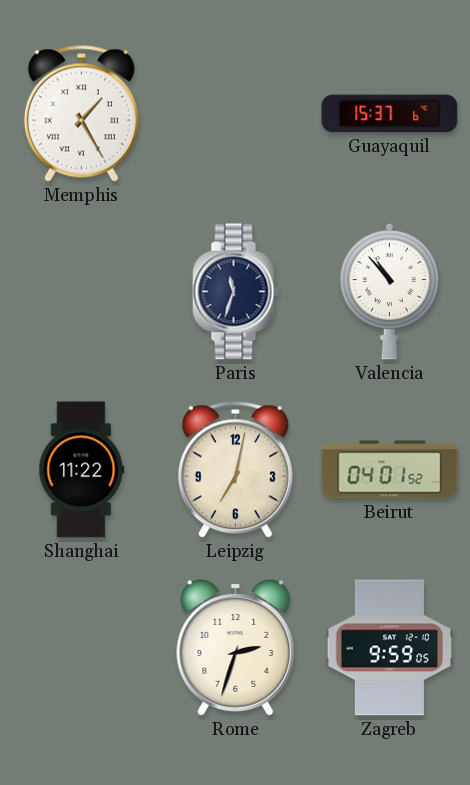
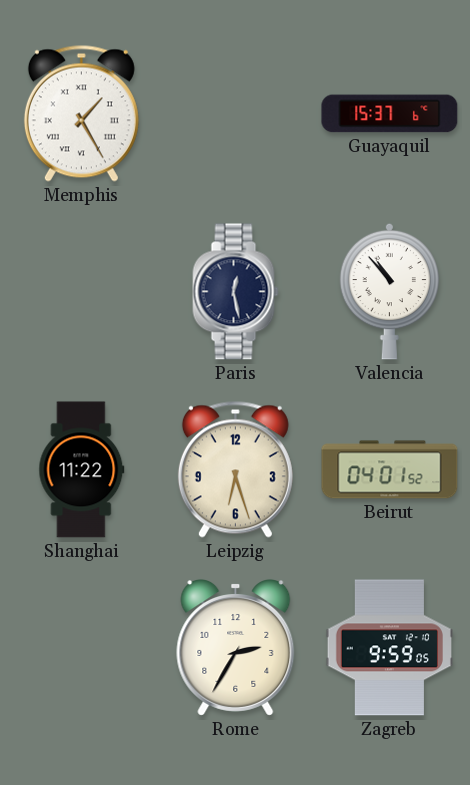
Paris: 11:33 -> 12:28 (236, 292)
Leipzig: 7:02 -> 6:27 (235, 469)
Rome: 2:33 -> 2:35 (236, 648)
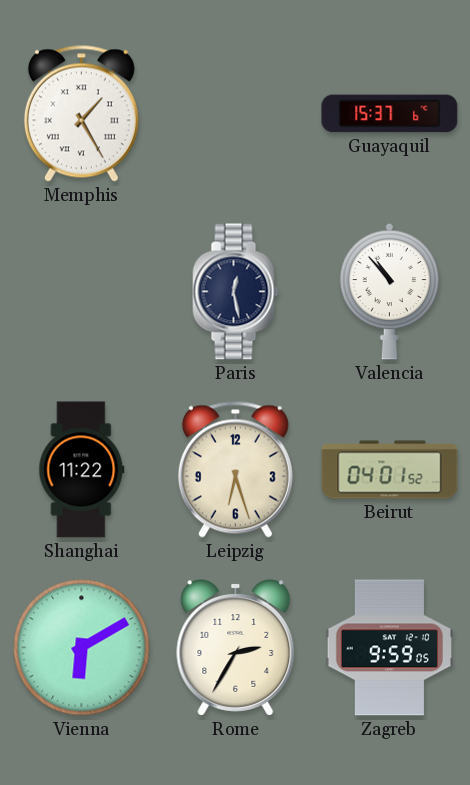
Vienna: none -> 6:10 (82, 648)
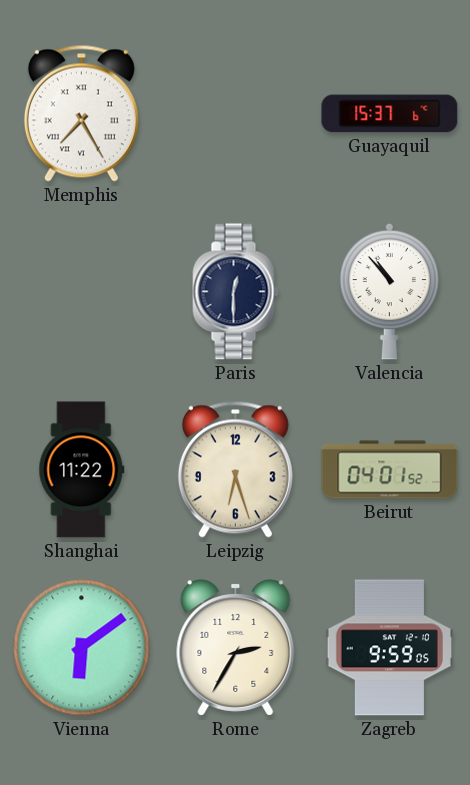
Memphis: 1:25 -> 7:25 (81, 113)
Paris: 12:28 -> 12:30 (236, 292)
Vienna: 6:10 -> 6:09 (82, 648)
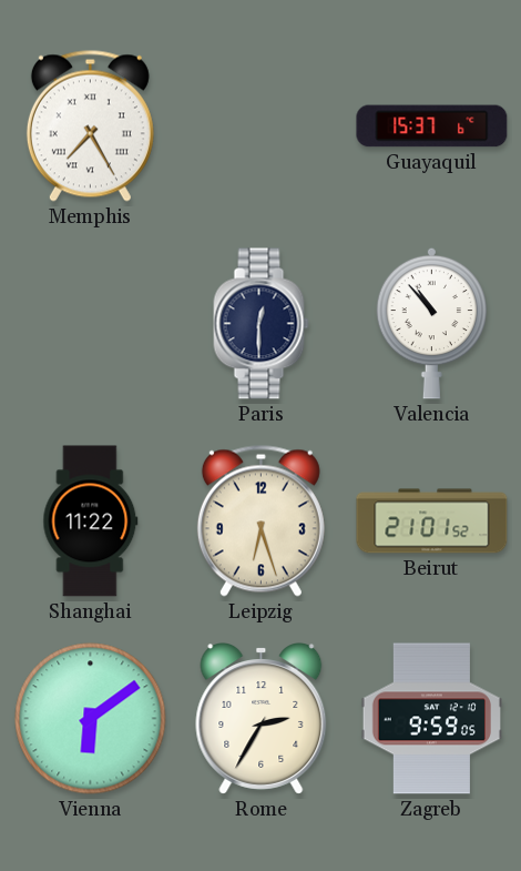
Beirut: 04:01 -> 21:01 (432, 521)
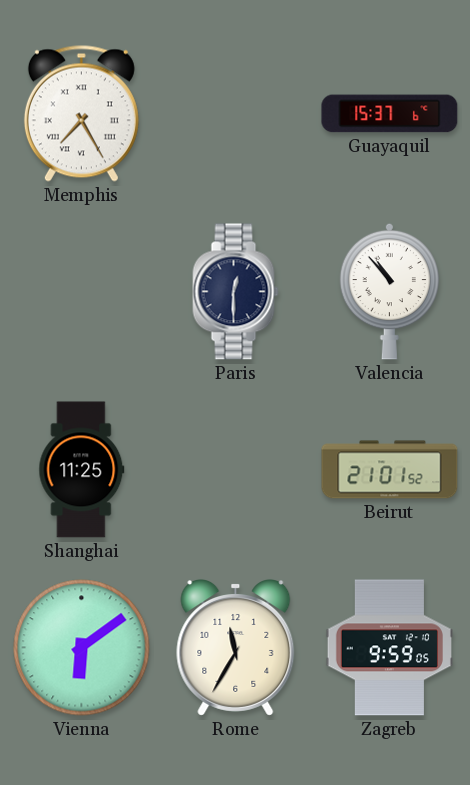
Shanghai: 11:22 -> 11:25 (82, 470)
Leipzig: 6:27 -> none (260, 520)
Rome: 2:35 -> 11:35 (236, 648)
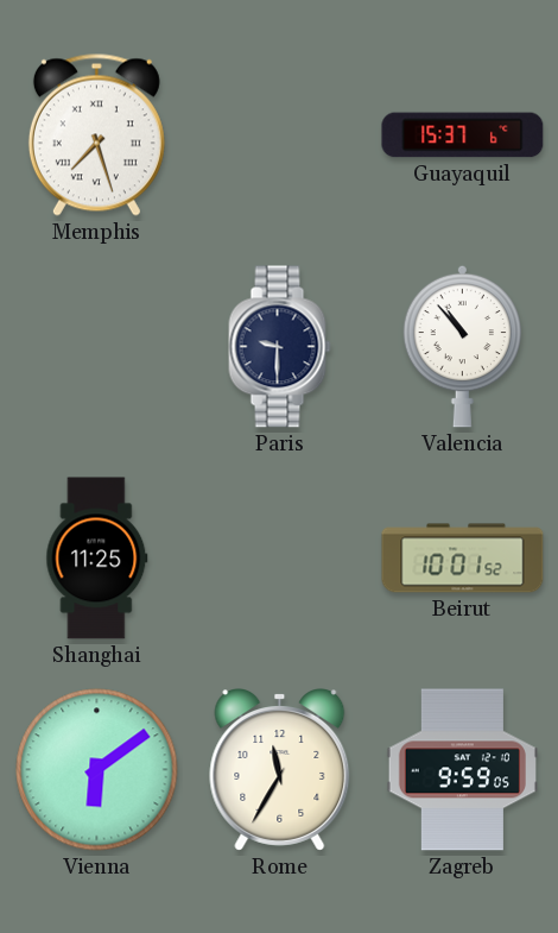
Memphis: 7:25 -> 7:27 (96, 134)
Paris: 12:30 -> 9:30 (280, 347)
Beirut: 21:01 -> 10:01 (463, 559)
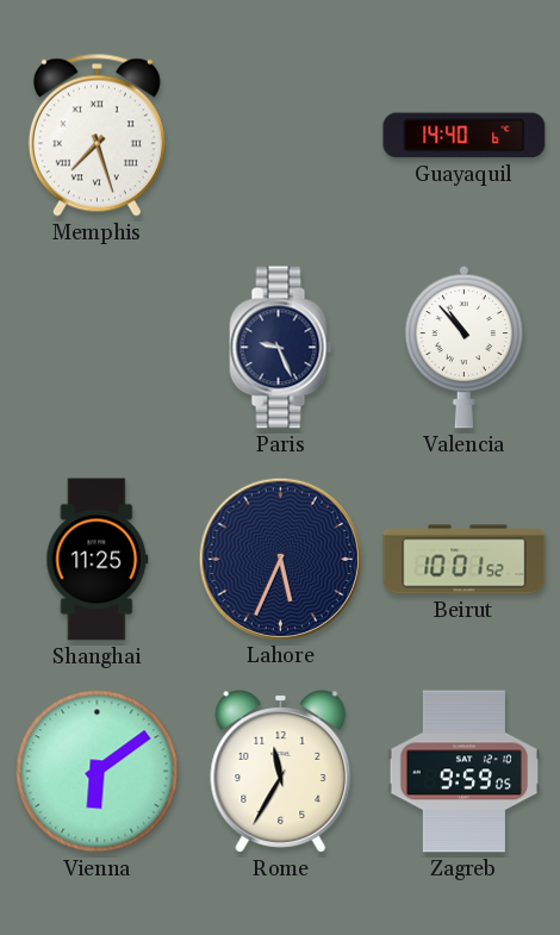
Guayaquil: 15:37 -> 14:40 (465, 136)
Paris: 9:30 -> 9:26 (281, 348)
Lahore: none -> 5:34 (280, 559)
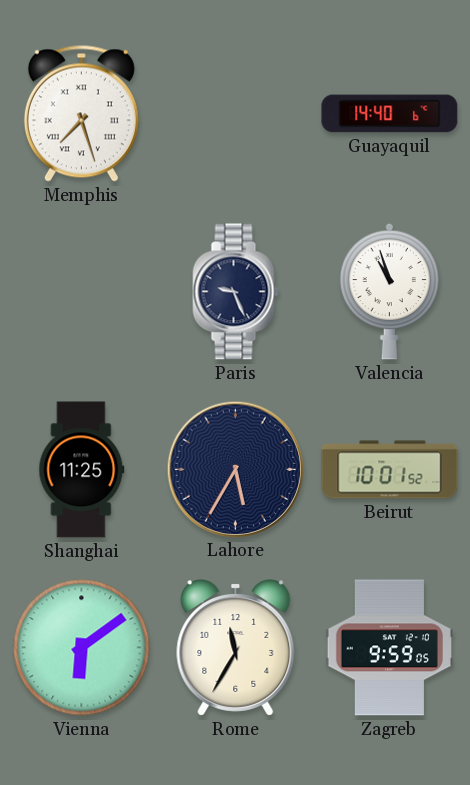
Valencia: 10:53 -> 10:57 (390, 291)
Lahore: 5:34 -> 5:35 (235, 469)
